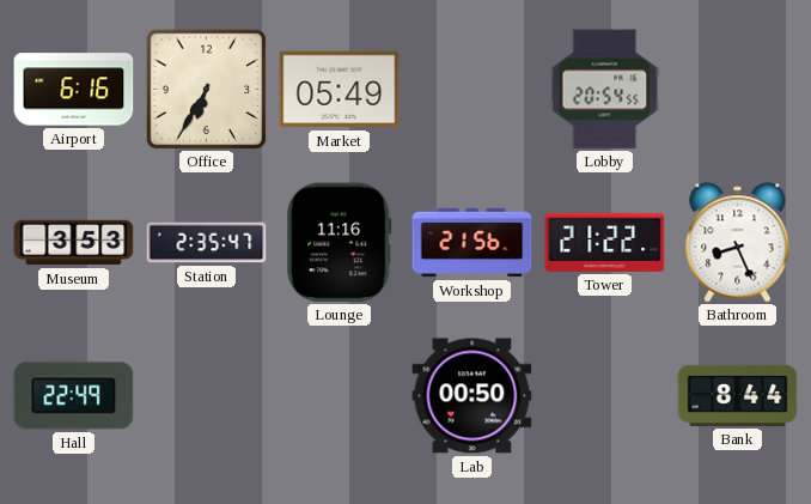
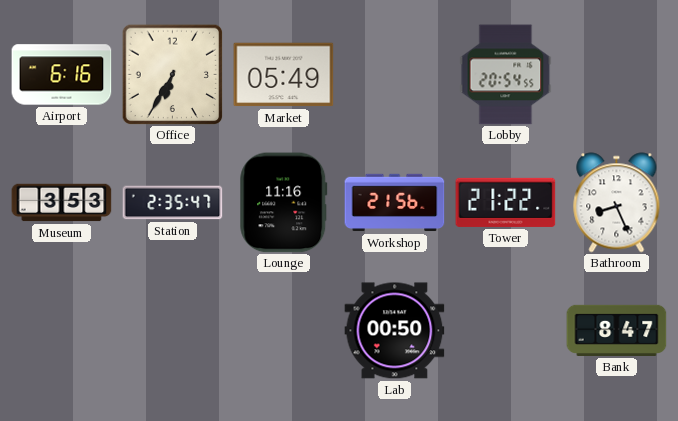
Hall: 22:49 -> none (74, 396)
Bank: 8:44 -> 8:47 (617, 330)
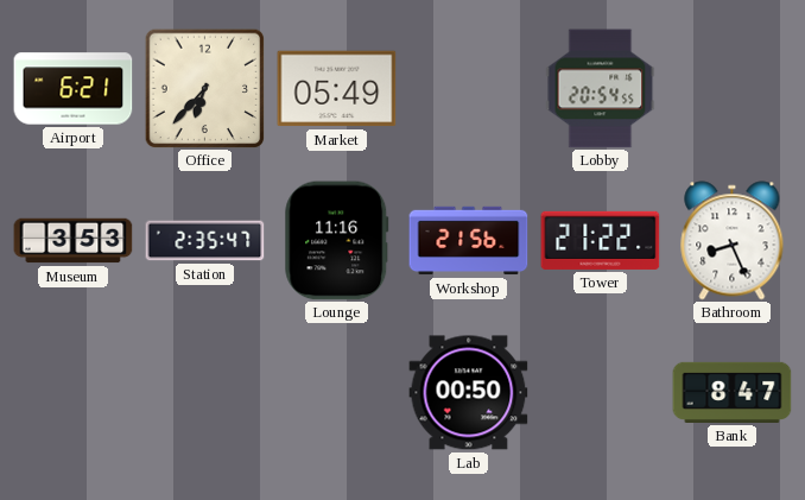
Airport: 6:16 -> 6:21 (74, 89)
Office: 6:35 -> 6:37 (204, 88)
